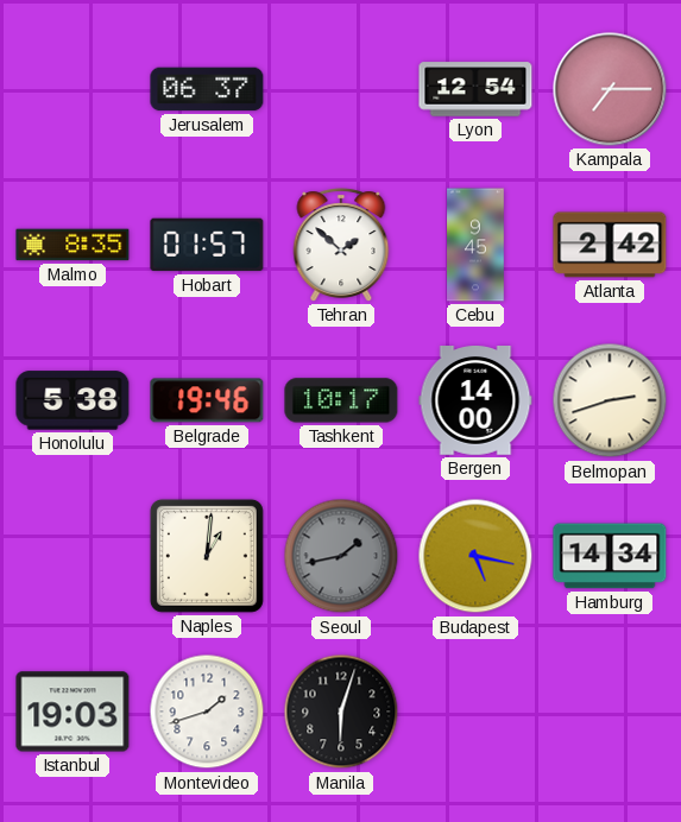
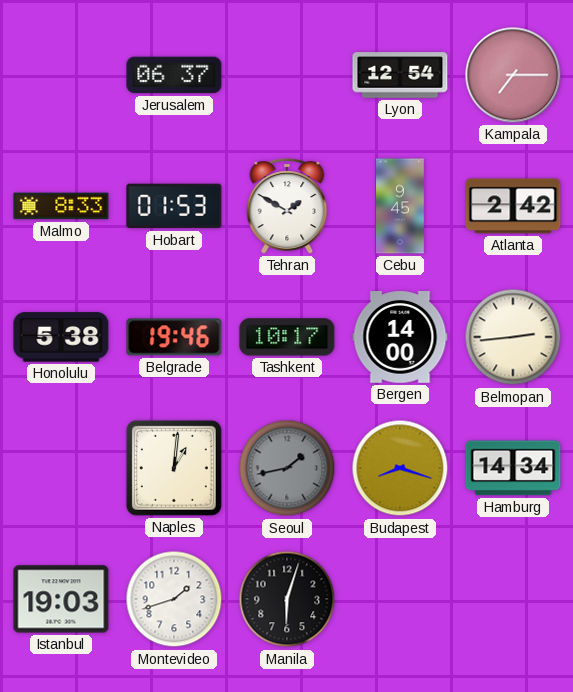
Malmo: 8:35 -> 8:33 (61, 206)
Hobart: 01:57 -> 01:53 (174, 206)
Tehran: 1:52 -> 1:50 (287, 206)
Belmopan: 2:42 -> 2:44 (513, 337)
Budapest: 5:17 -> 8:18 (400, 468)
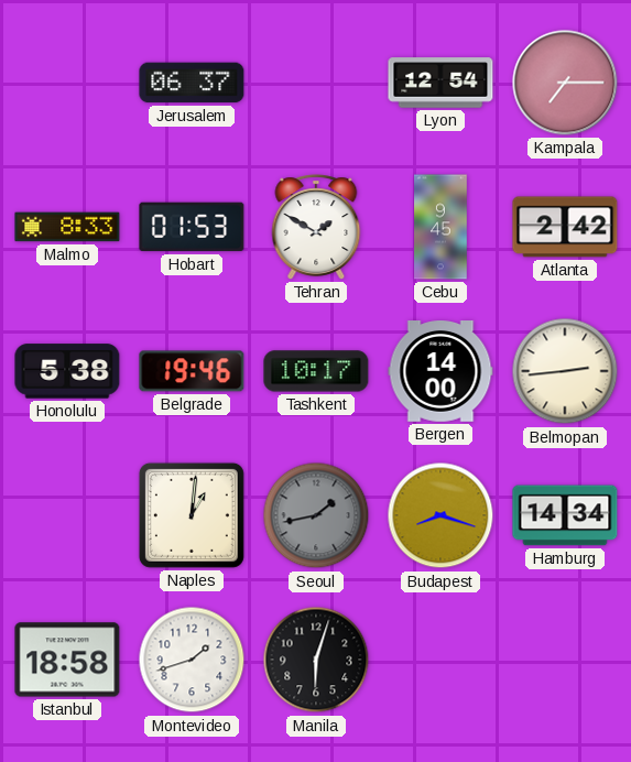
Istanbul: 19:03 -> 18:58 (67, 660)
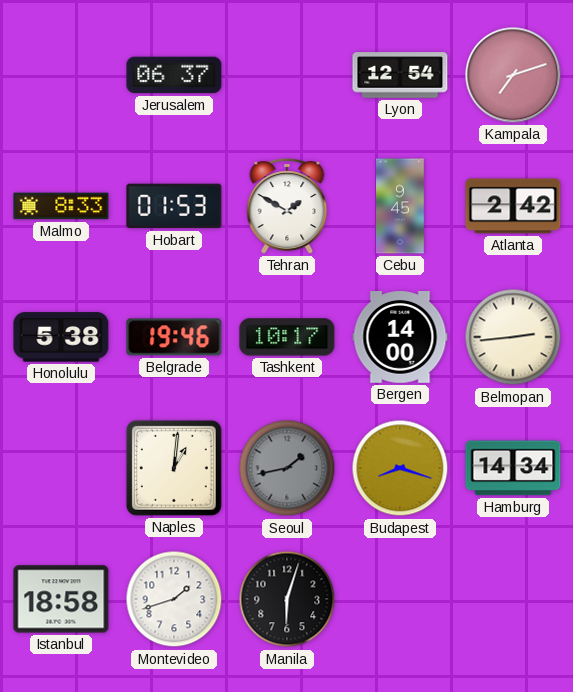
Kampala: 7:15 -> 7:12 (513, 75)
